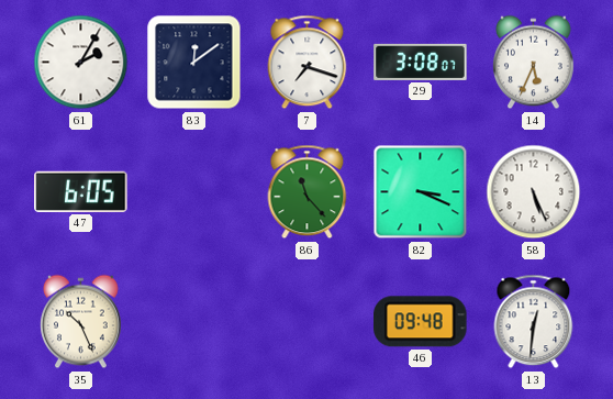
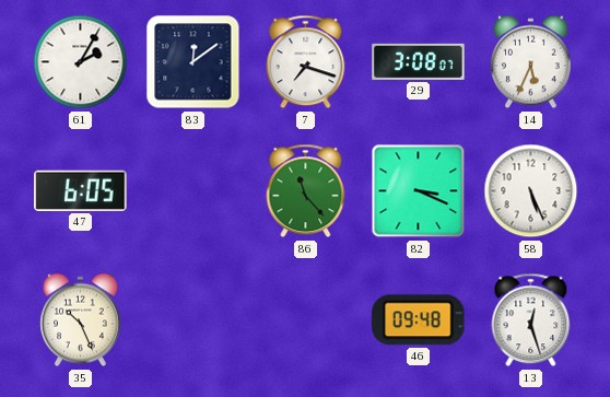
13: 12:31 -> 12:27 (531, 320)
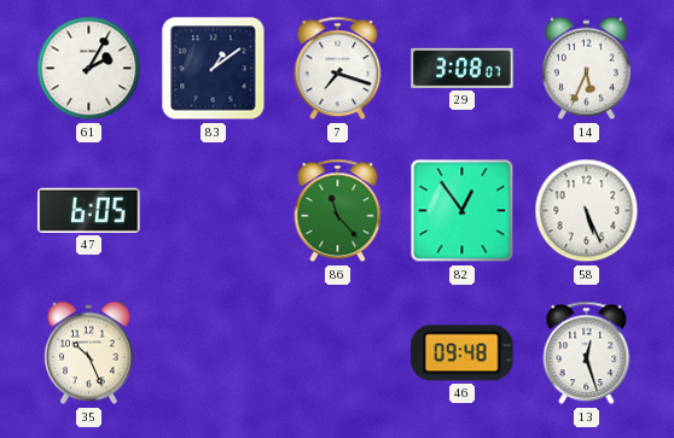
83: 12:09 -> 1:09 (214, 69)
82: 3:19 -> 12:54 (463, 211)
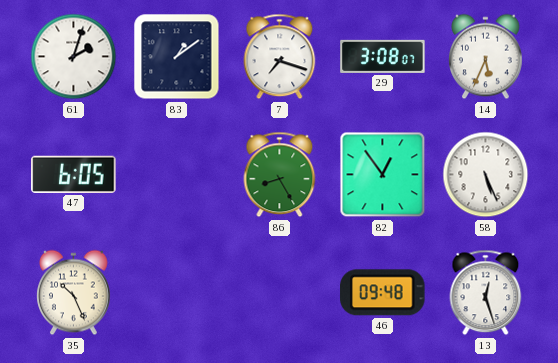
61: 2:05 -> 2:03 (74, 57)
86: 11:23 -> 8:25 (280, 175)
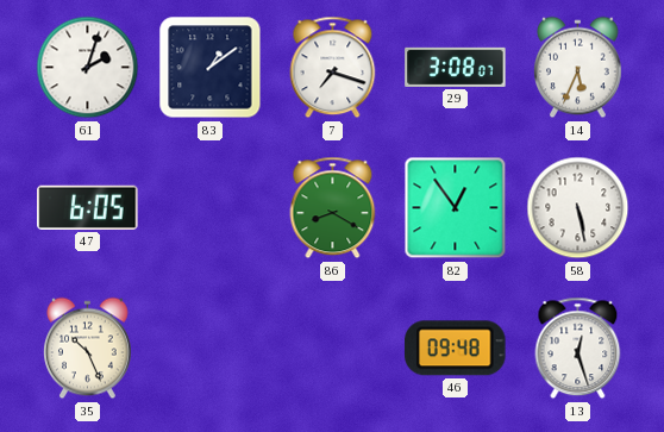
86: 8:25 -> 8:20 (333, 208)
58: 5:26 -> 5:28 (578, 208)
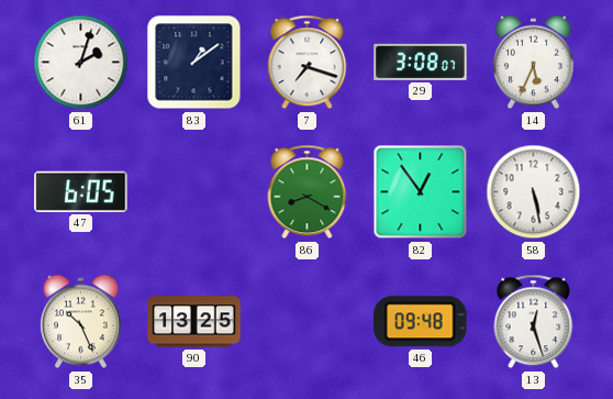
90: none -> 13:25 (194, 322)
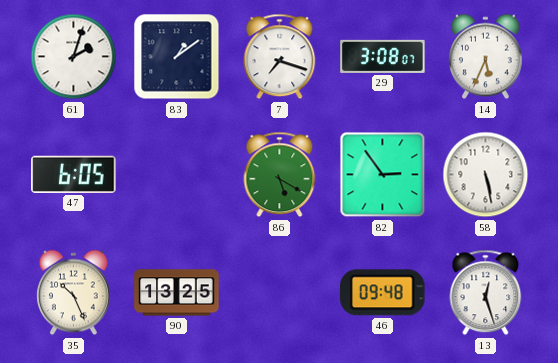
86: 8:20 -> 5:20 (280, 175)
82: 12:54 -> 2:54 (383, 175)
